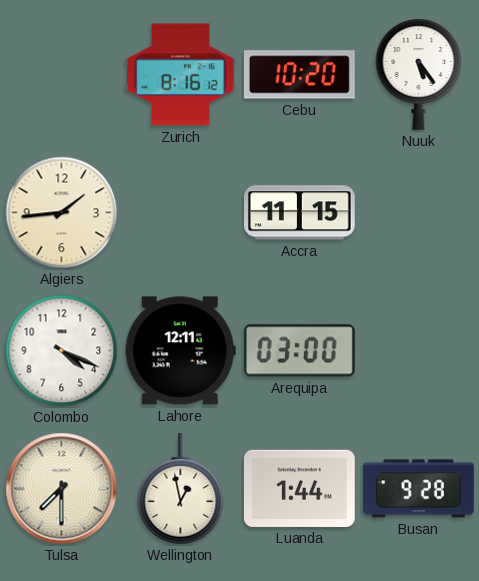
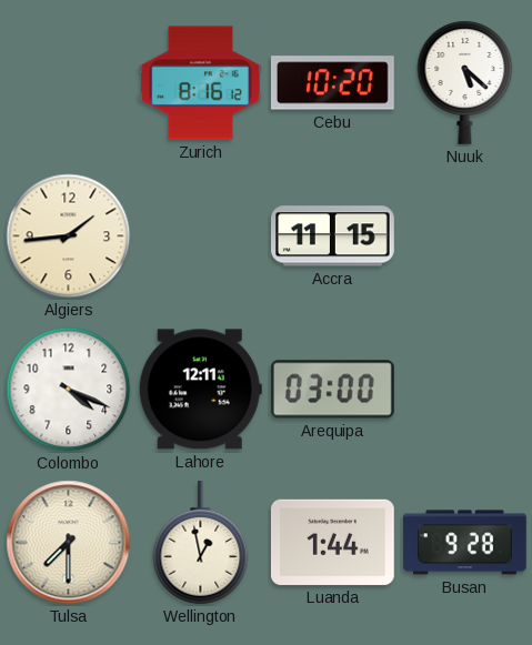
Nuuk: 5:24 -> 5:22 (465, 82)
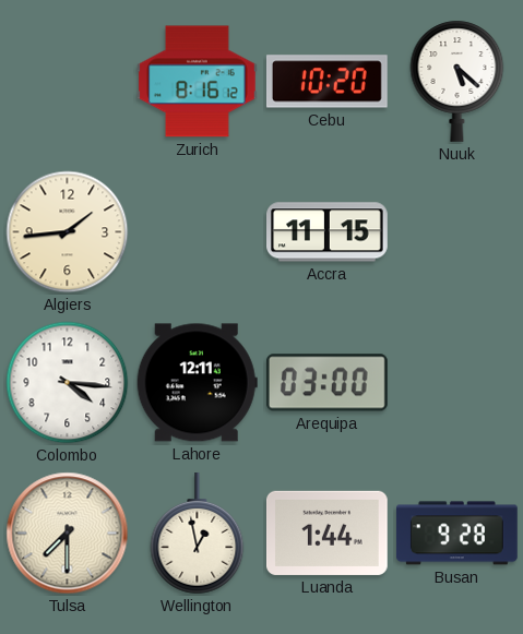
Colombo: 4:19 -> 4:16 (68, 383)
